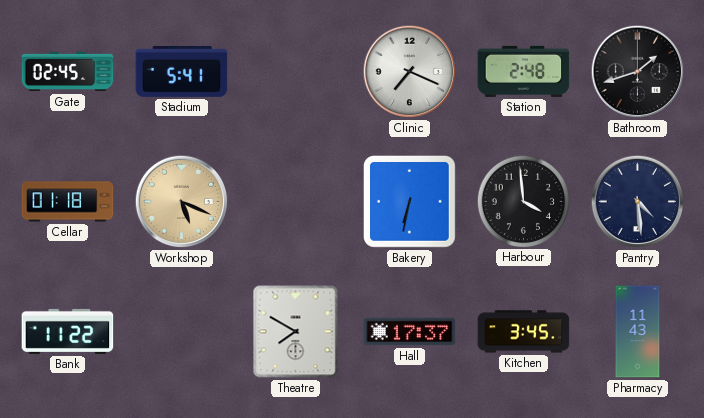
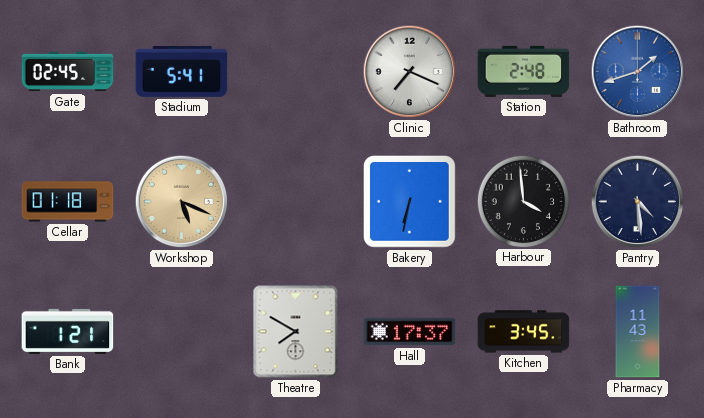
Bathroom dial: black -> blue (638, 72)
Bank: 11:22 -> 1:21 (68, 331)
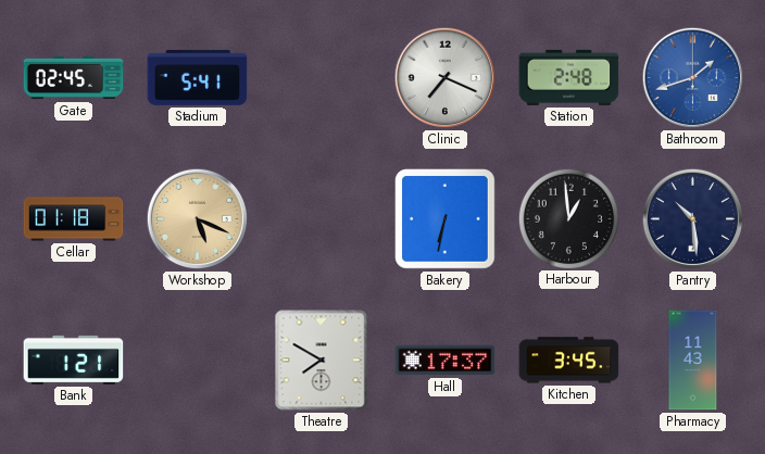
Harbour: 3:59 -> 12:59 (568, 218)
Pantry: 4:29 -> 10:29 (693, 219)
